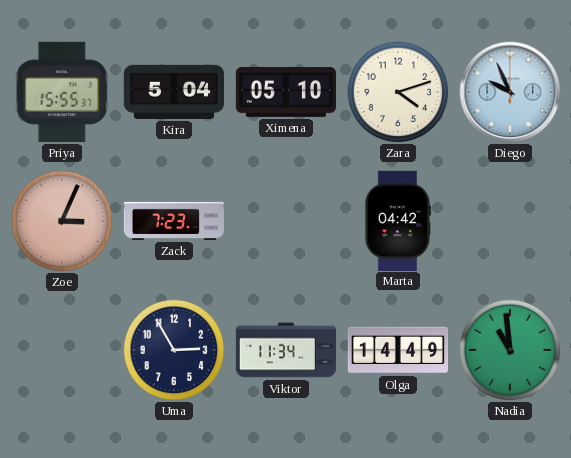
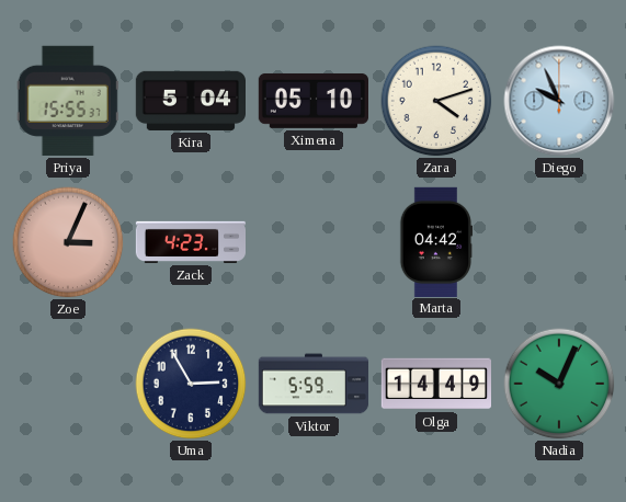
Zack: 7:23 -> 4:23 (191, 242)
Viktor: 11:34 -> 5:59 (314, 384)
Nadia: 10:59 -> 10:04 (559, 384)
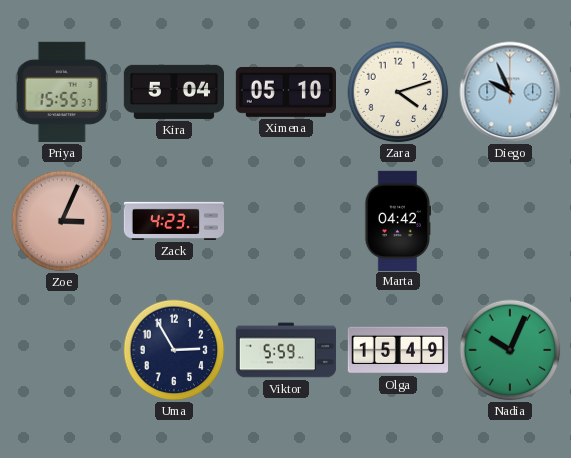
Olga: 14:49 -> 15:49 (397, 350)
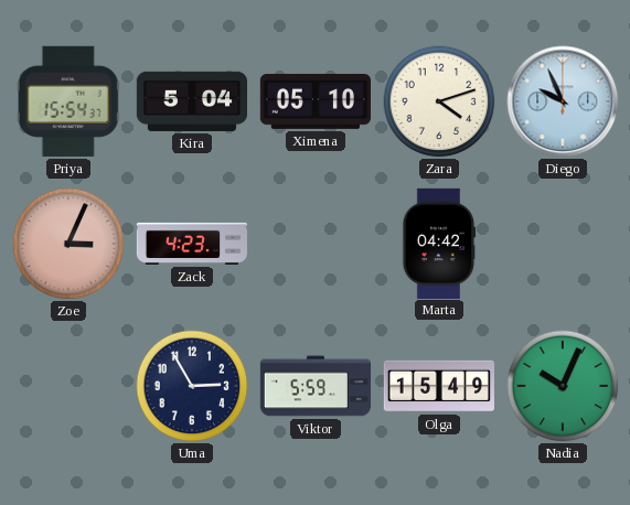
Priya: 15:55 -> 15:54 (68, 101)
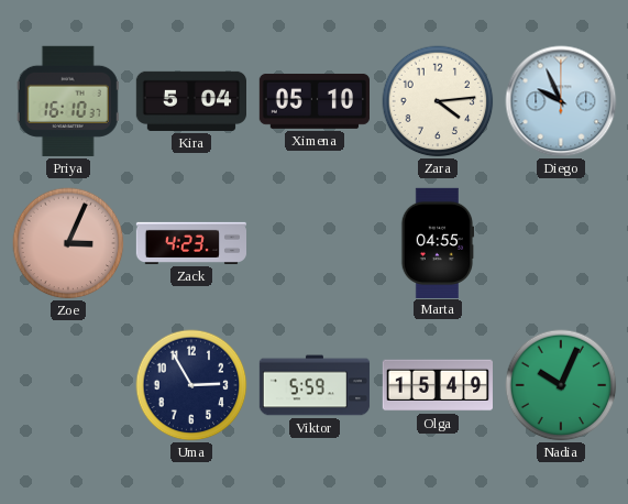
Priya: 15:54 -> 16:10 (68, 101)
Zara: 4:12 -> 4:14 (438, 101)
Marta: 04:42 -> 04:55 (438, 242)
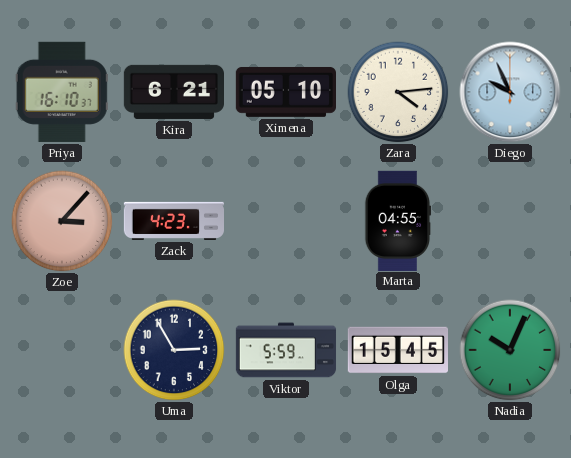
Kira: 5:04 -> 6:21 (173, 92)
Zoe: 3:04 -> 3:07 (62, 221)
Olga: 15:49 -> 15:45 (397, 350)
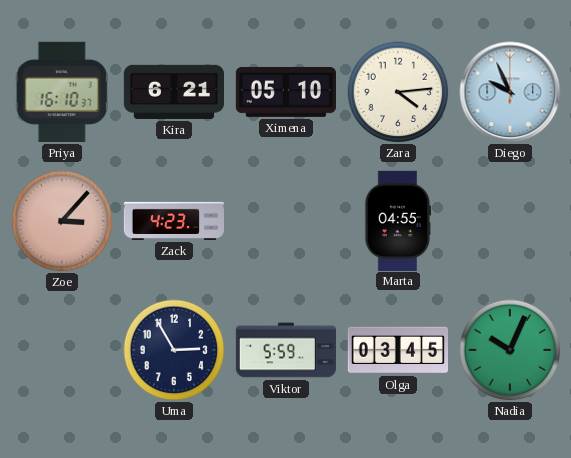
Olga: 15:45 -> 03:45 (397, 350)
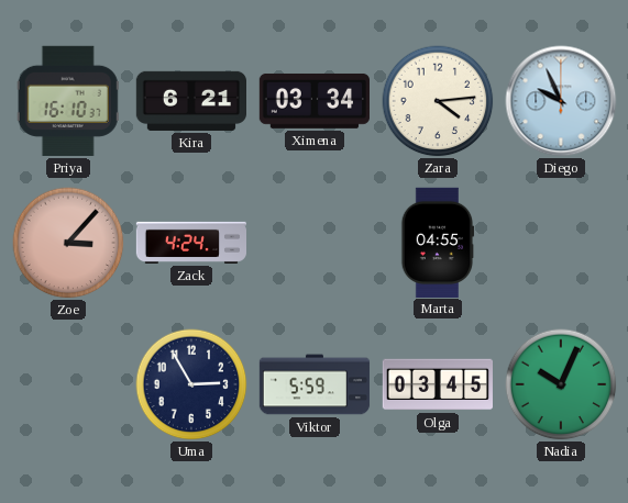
Ximena: 05:10 -> 03:34 (313, 101)
Zack: 4:23 -> 4:24 (191, 243)
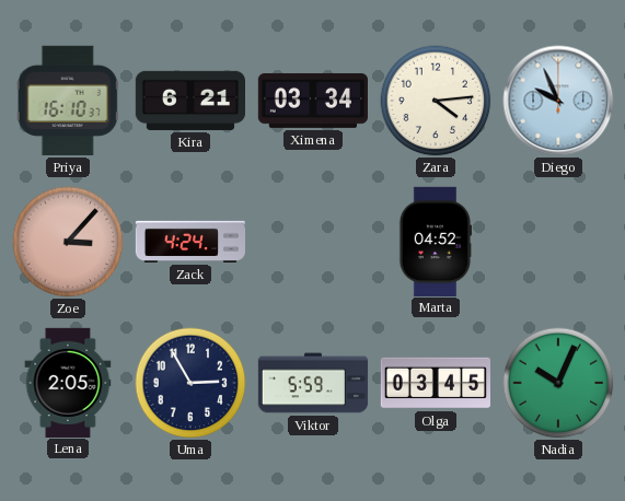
Marta: 04:55 -> 04:52 (436, 241)
Lena: none -> 2:05 (68, 382)
